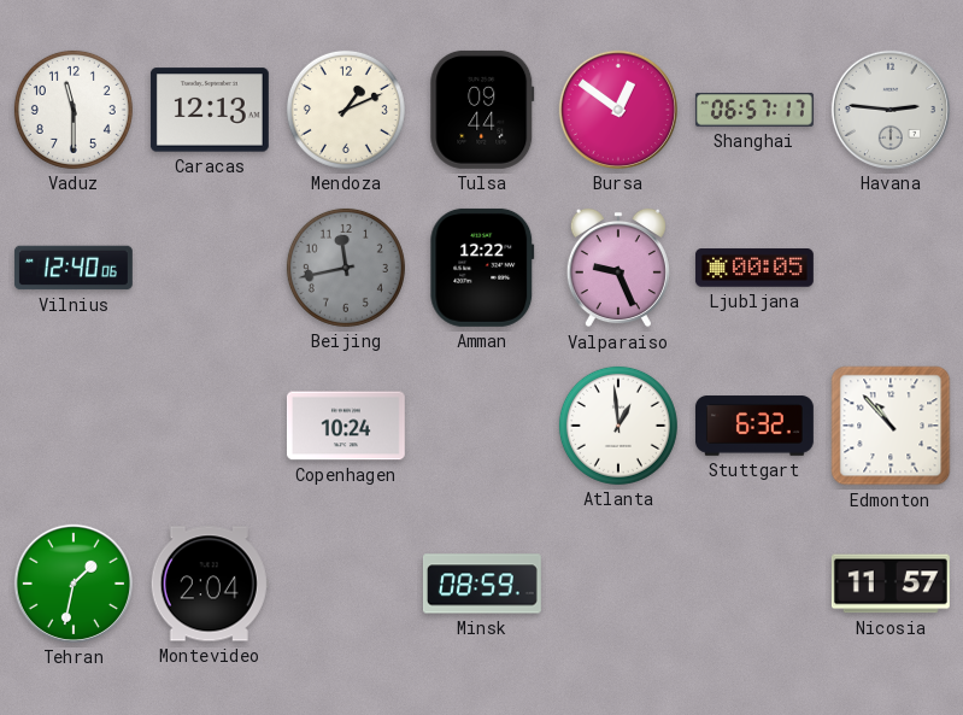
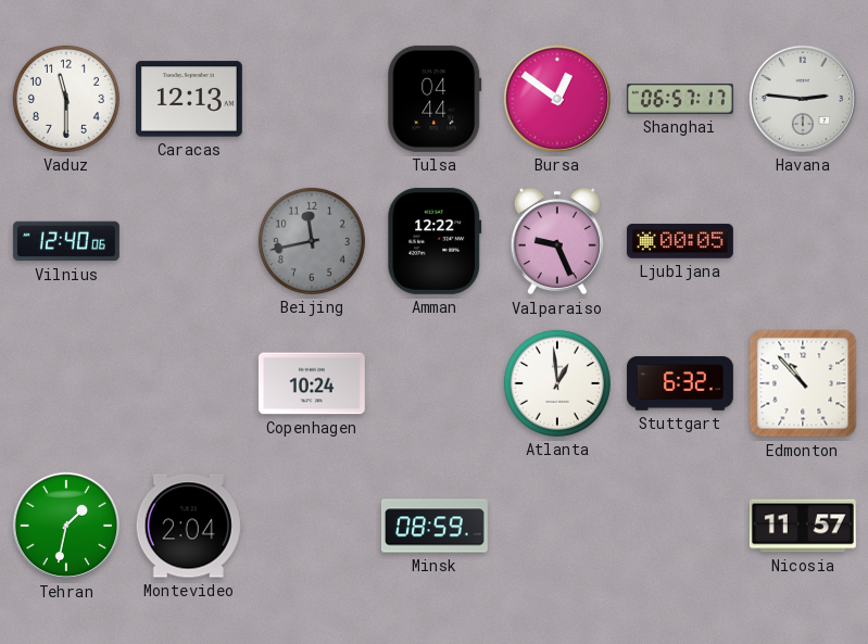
Mendoza: 1:11 -> none (346, 110)
Tulsa: 09:44 -> 04:44 (435, 99)
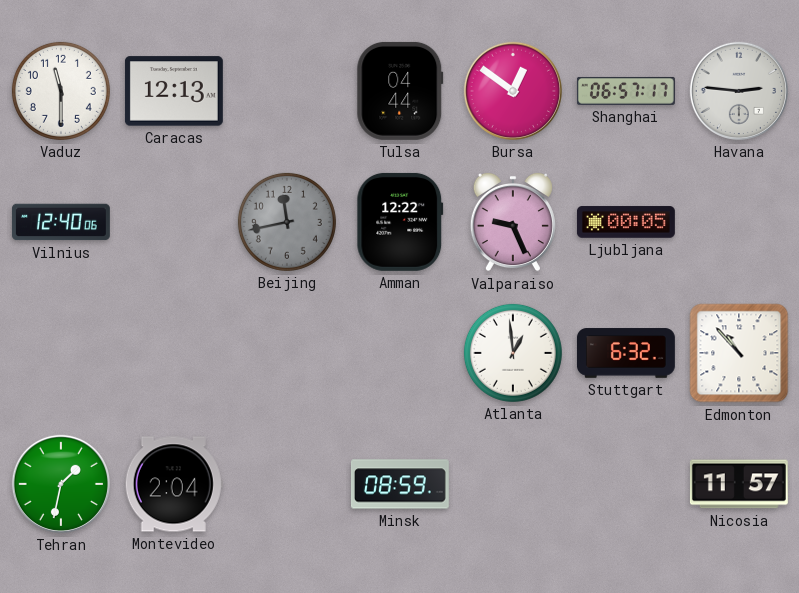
Copenhagen: 10:24 -> none (312, 383)
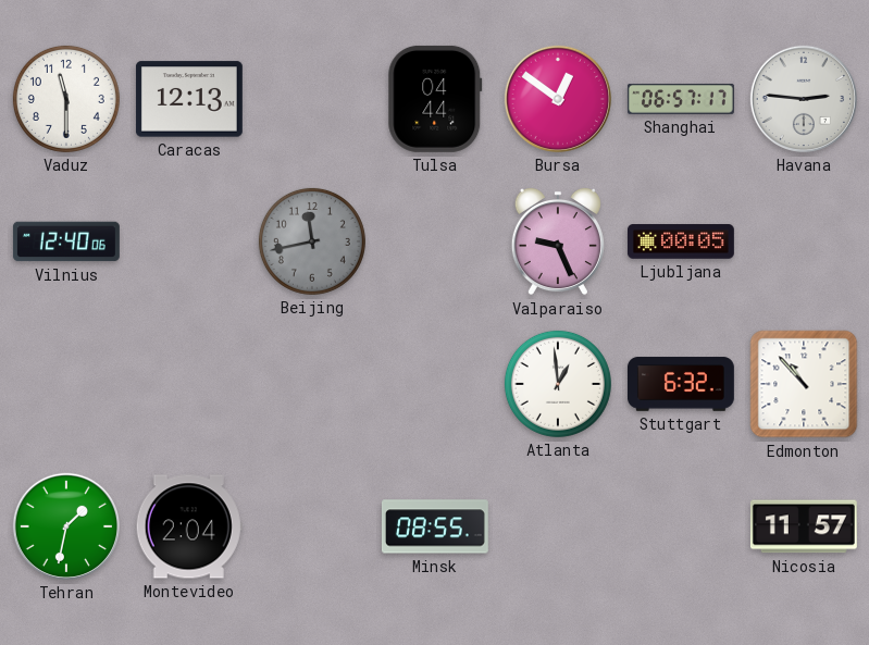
Amman: 12:22 -> none (400, 222)
Minsk: 08:59 -> 08:55 (435, 526)
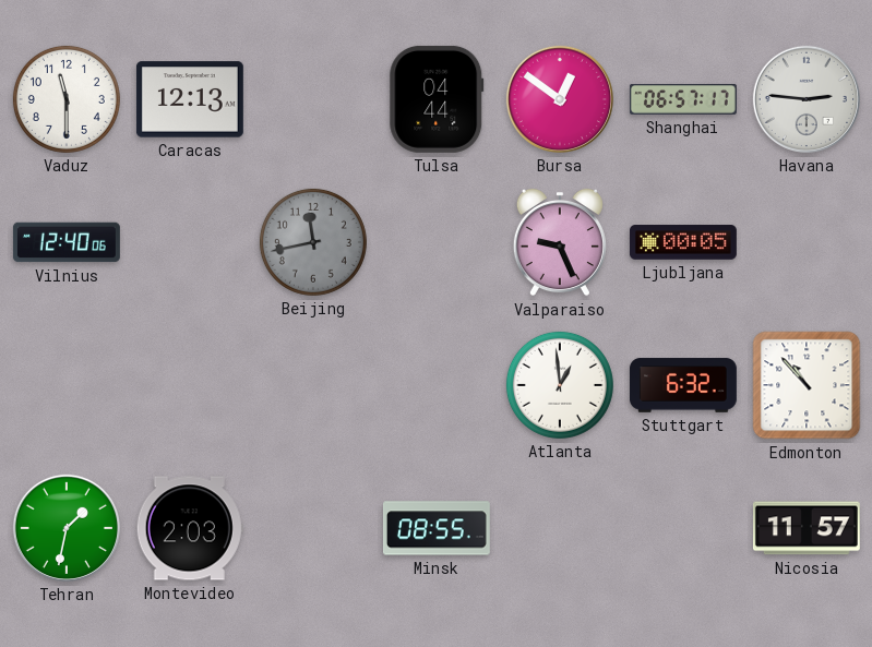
Montevideo: 2:04 -> 2:03 (190, 528)
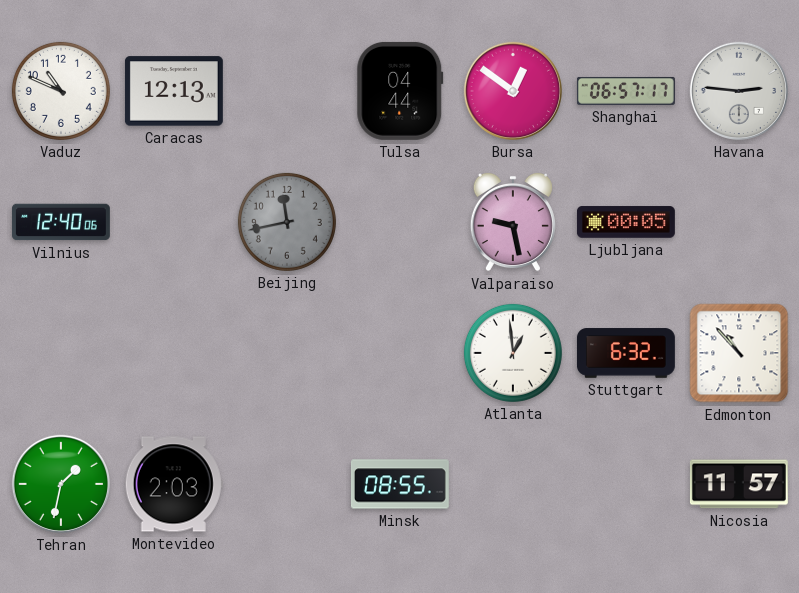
Vaduz: 11:30 -> 10:49 (61, 91)
Valparaiso: 9:26 -> 9:28 (513, 222)
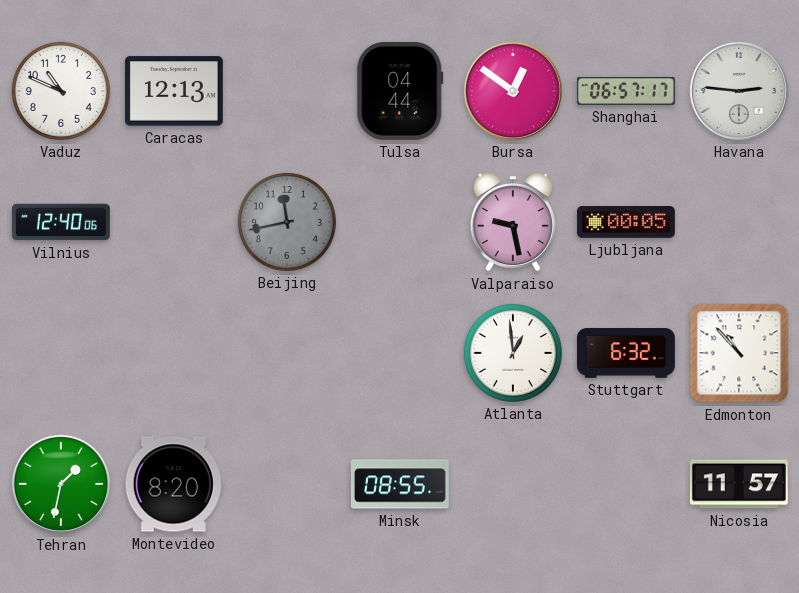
Montevideo: 2:03 -> 8:20 (174, 484)
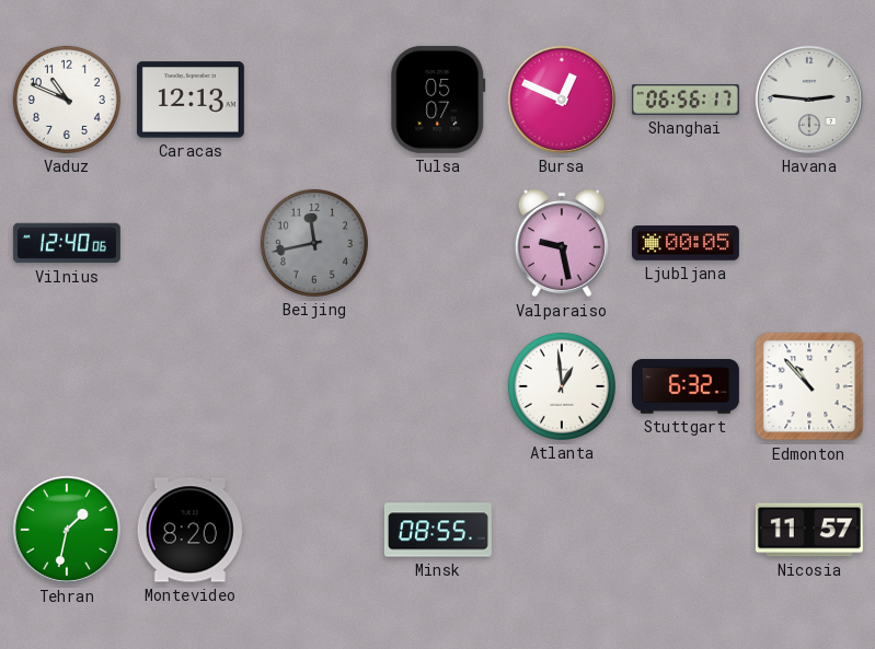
Tulsa: 04:44 -> 05:07 (438, 100)
Bursa: 12:51 -> 12:49 (562, 100)
Shanghai: 06:57 -> 06:56 (686, 100)
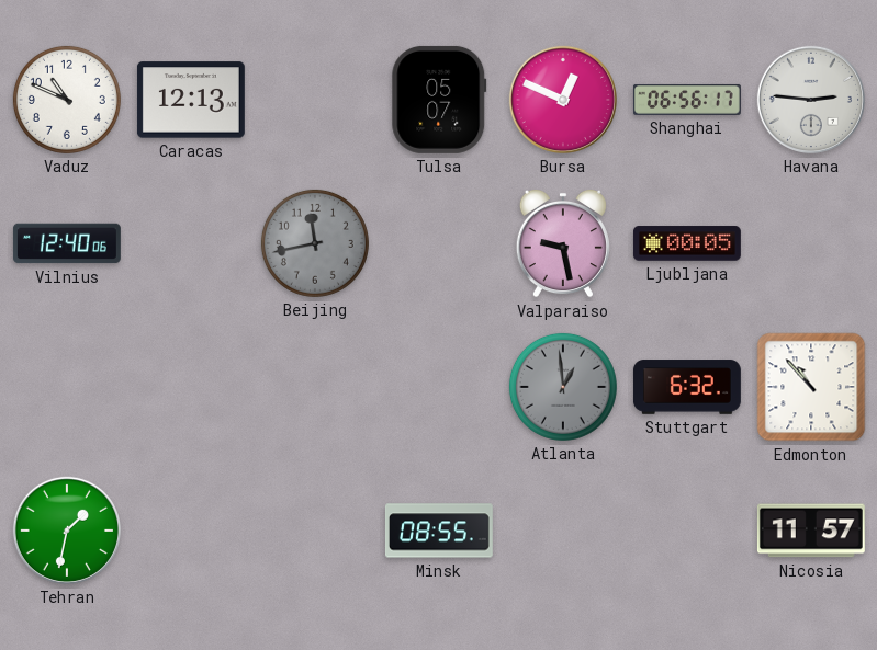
Atlanta dial: white -> grey (563, 387)
Montevideo: 8:20 -> none (191, 530)
